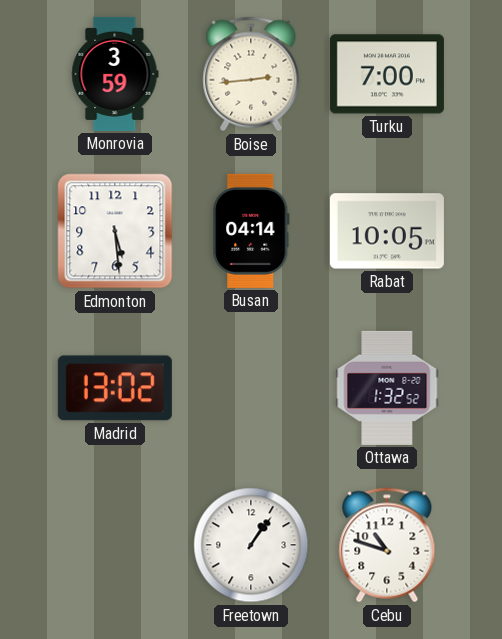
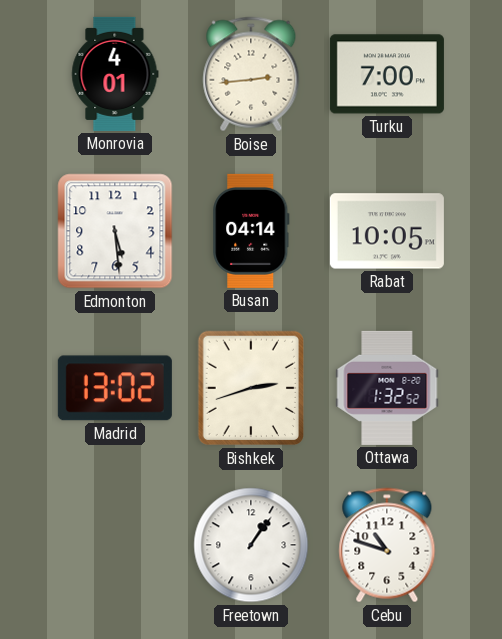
Monrovia: 3:59 -> 4:01 (115, 74)
Bishkek: none -> 2:42 (250, 388)
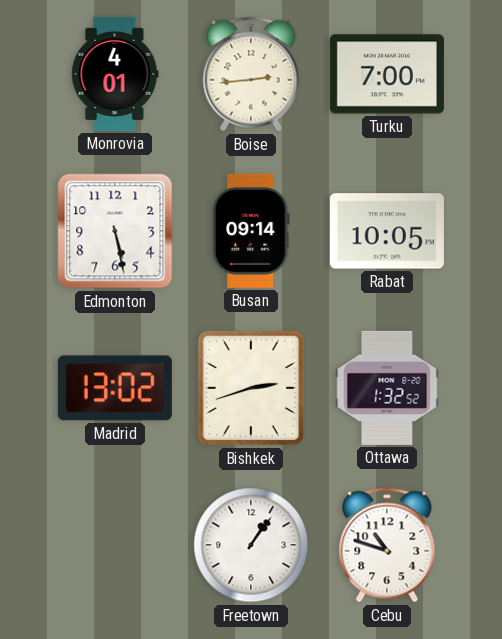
Edmonton: 5:29 -> 5:28 (115, 231)
Busan: 04:14 -> 09:14 (251, 231)
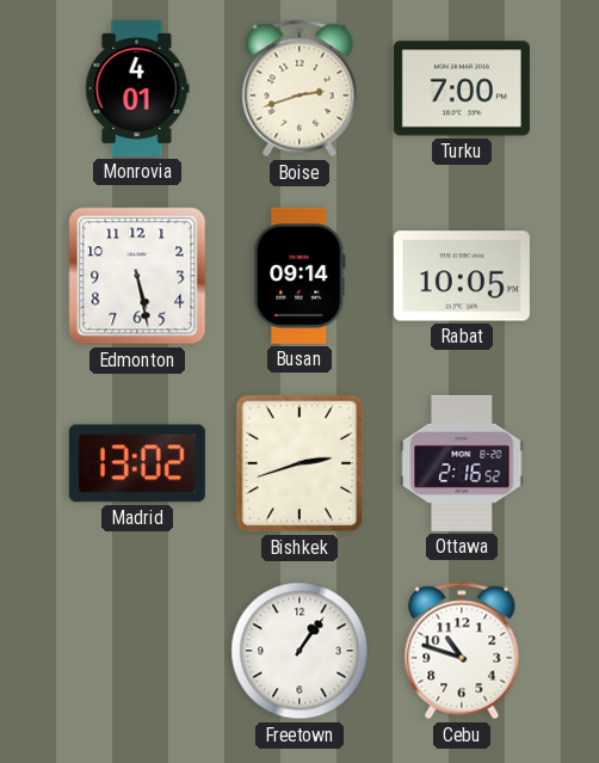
Boise: 2:44 -> 2:42 (299, 88)
Ottawa: 1:32 -> 2:16 (462, 463)
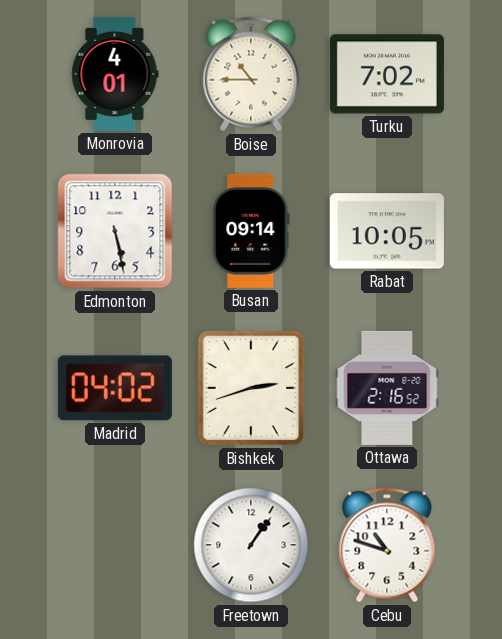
Boise: 2:42 -> 10:45 (251, 74)
Turku: 7:00 -> 7:02 (387, 74)
Madrid: 13:02 -> 04:02 (115, 388)
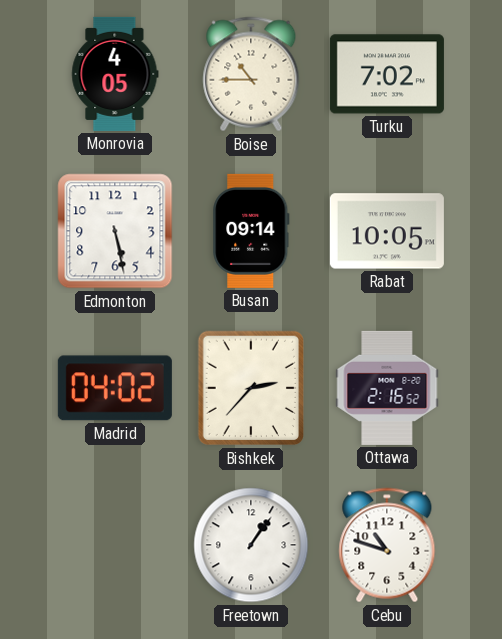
Monrovia: 4:01 -> 4:05 (115, 74)
Bishkek: 2:42 -> 2:37 (250, 388)
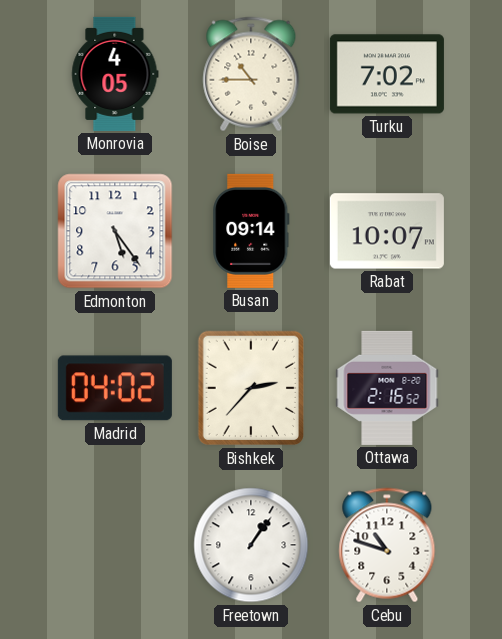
Edmonton: 5:28 -> 5:24 (115, 231)
Rabat: 10:05 -> 10:07 (387, 231)
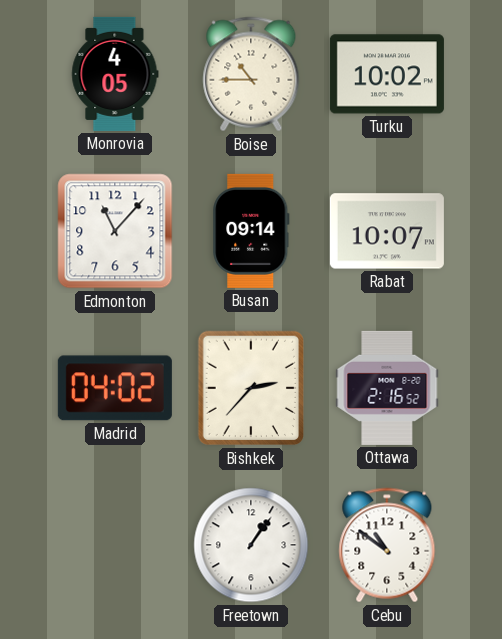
Turku: 7:02 -> 10:02 (387, 74)
Edmonton: 5:24 -> 11:07 (115, 231)
Cebu: 10:48 -> 10:51 (387, 545)
